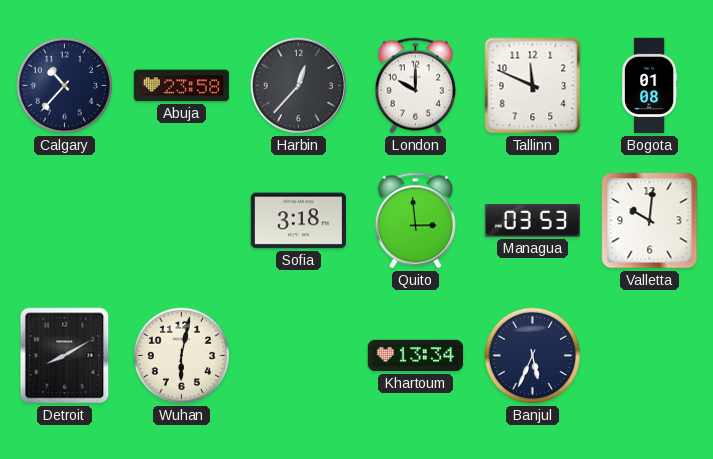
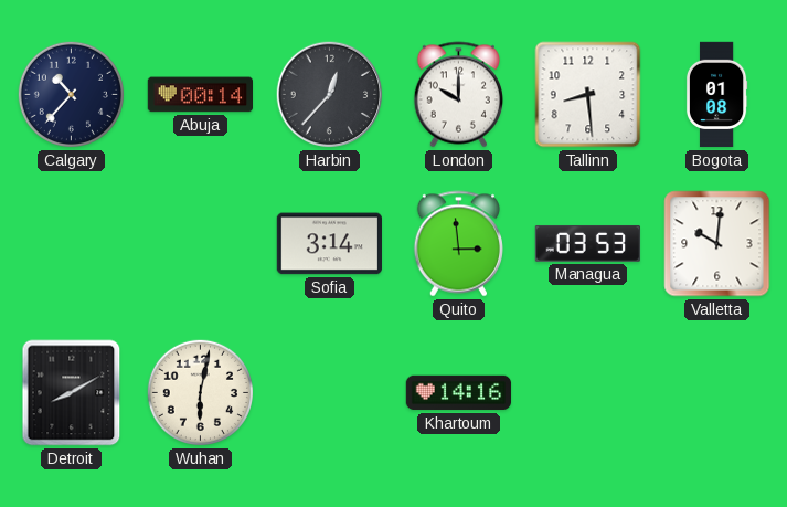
Abuja: 23:58 -> 00:14 (200, 95)
Tallinn: 11:49 -> 8:29 (588, 95)
Sofia: 3:18 -> 3:14 (329, 244)
Khartoum: 13:34 -> 14:16 (459, 393)
Banjul: 5:34 -> none (532, 355)
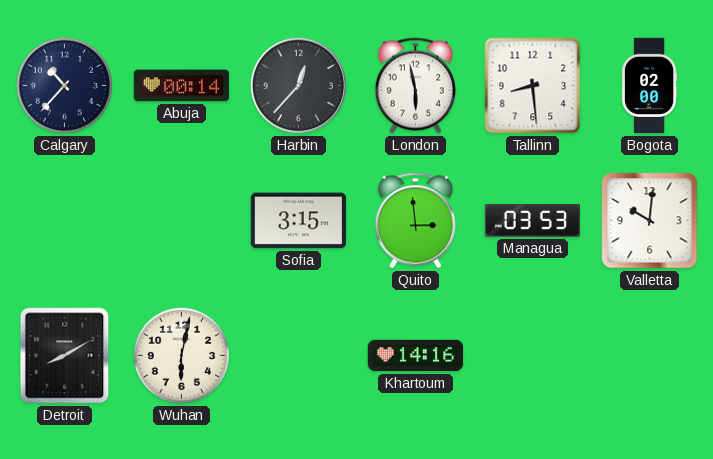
London: 10:00 -> 5:58 (415, 86)
Bogota: 01:08 -> 02:00 (649, 86)
Sofia: 3:14 -> 3:15 (298, 221)
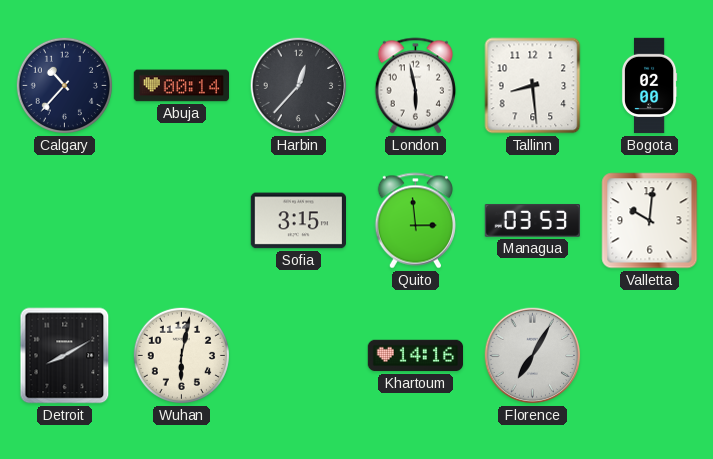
Florence: none -> 7:05 (533, 356)
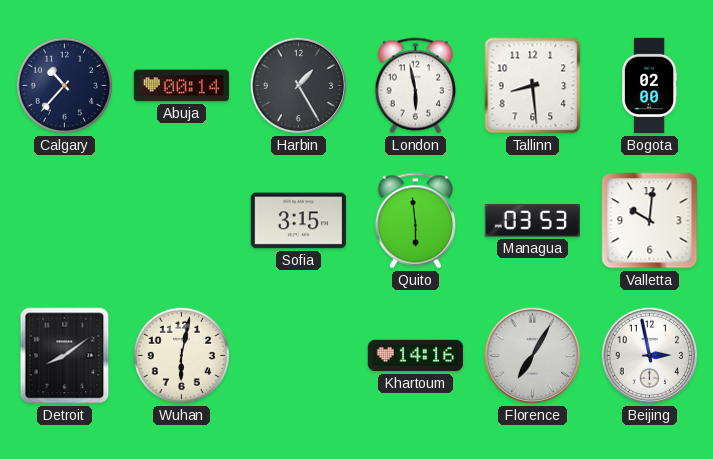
Harbin: 12:37 -> 1:25 (299, 86)
Quito: 2:59 -> 5:59 (415, 221)
Detroit: 8:10 -> 8:09 (65, 356)
Beijing: none -> 2:58 (650, 356)
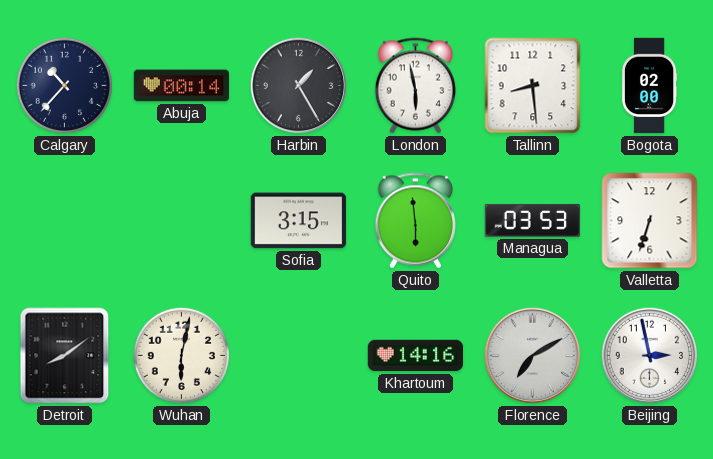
Valletta: 10:01 -> 6:33 (650, 221)
Florence: 7:05 -> 7:10 (533, 356)
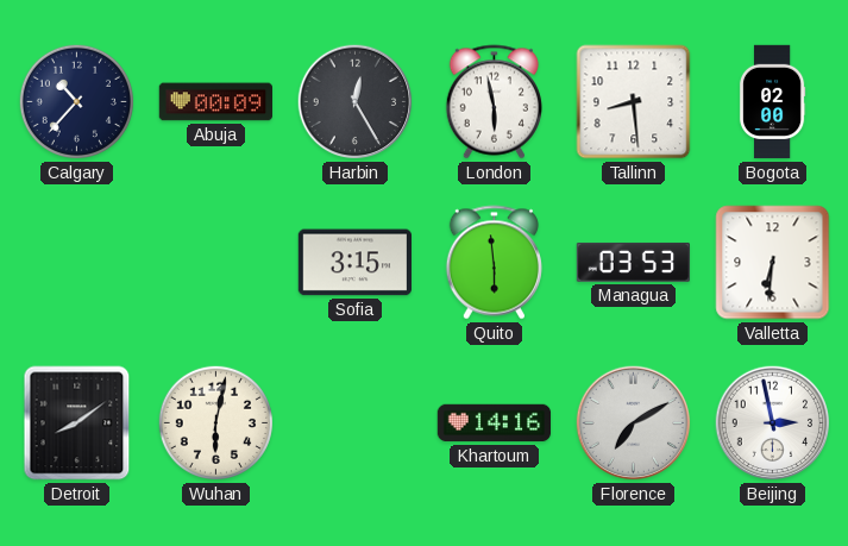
Abuja: 00:14 -> 00:09 (215, 102)
Harbin: 1:25 -> 12:25 (356, 102)
Valletta: 6:33 -> 6:31 (773, 263)
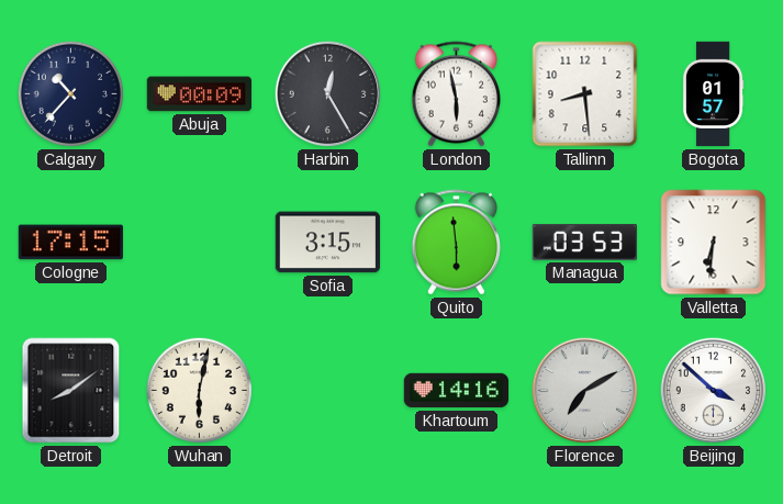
Bogota: 02:00 -> 01:57 (713, 94)
Cologne: none -> 17:15 (70, 243)
Beijing: 2:58 -> 3:52 (714, 391)
